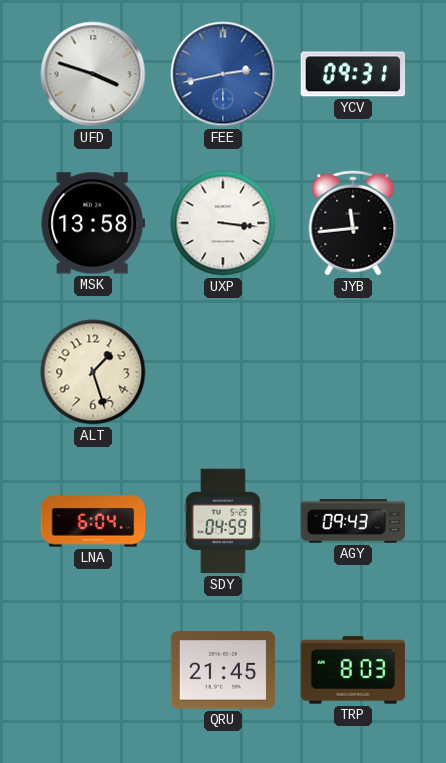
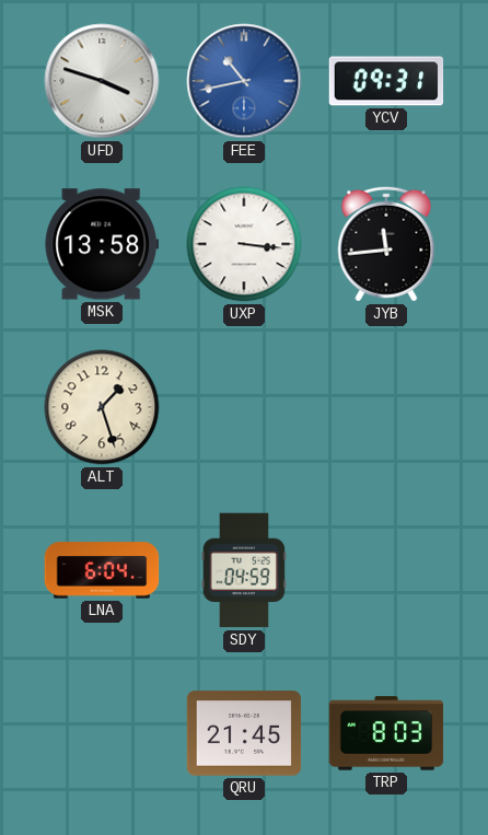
FEE: 2:43 -> 10:43 (244, 81)
AGY: 09:43 -> none (353, 521)
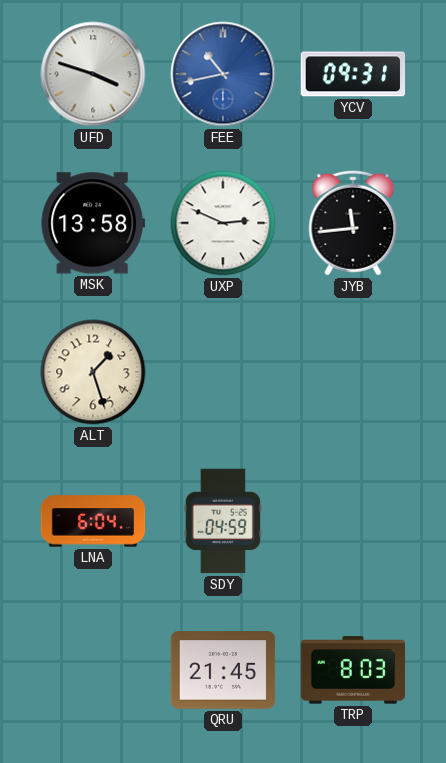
UXP: 3:16 -> 2:49 (223, 223)
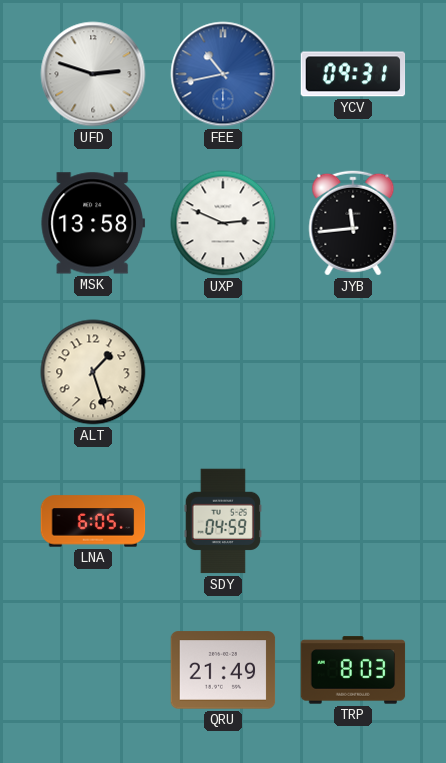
UFD: 3:48 -> 2:48 (93, 74)
LNA: 6:04 -> 6:05 (93, 521)
QRU: 21:45 -> 21:49 (223, 670)
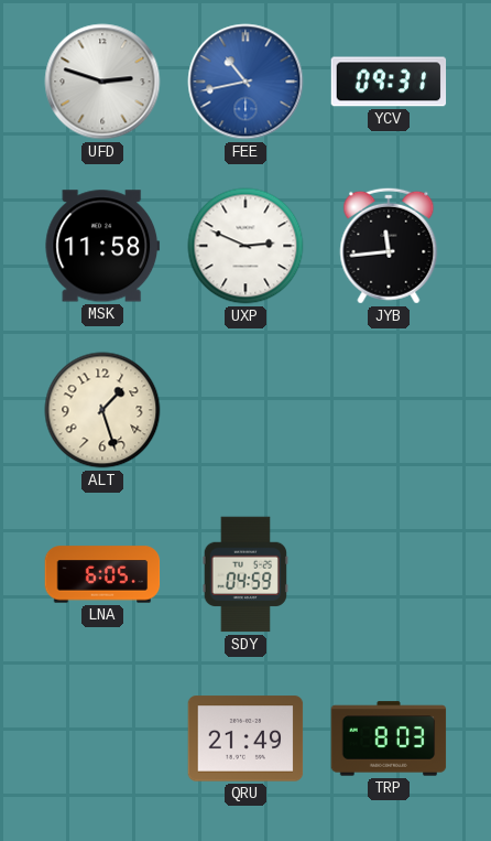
MSK: 13:58 -> 11:58 (102, 246)
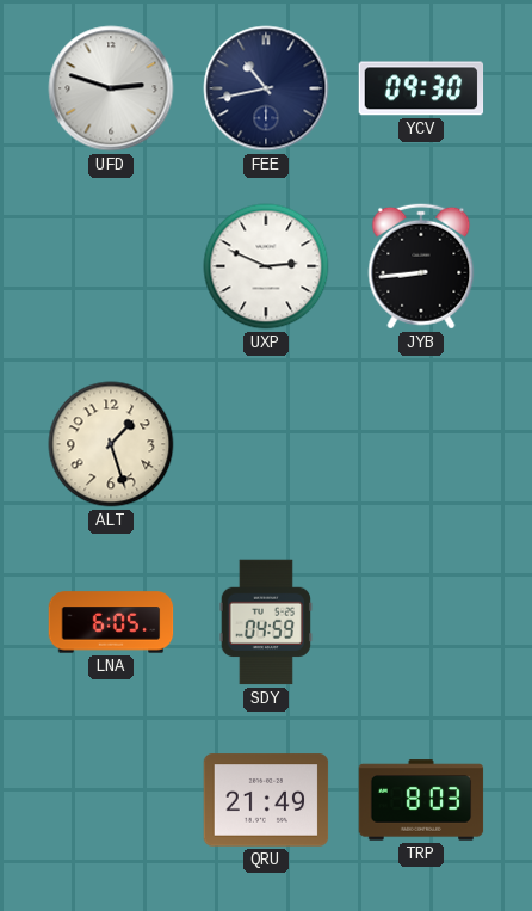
FEE dial: blue -> navy (266, 88)
YCV: 09:31 -> 09:30 (421, 88)
MSK: 11:58 -> none (102, 246)
JYB: 11:44 -> 8:44 (421, 266)
